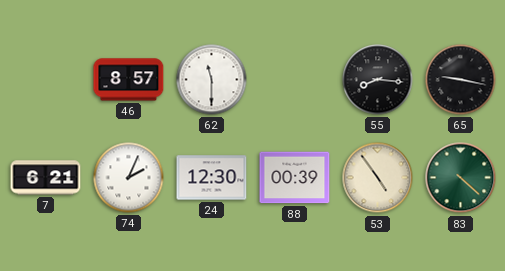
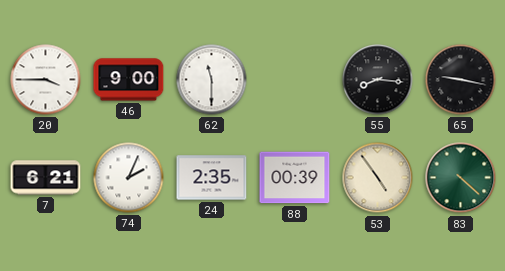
20: none -> 3:45 (46, 80)
46: 8:57 -> 9:00 (129, 80)
24: 12:30 -> 2:35 (212, 178)
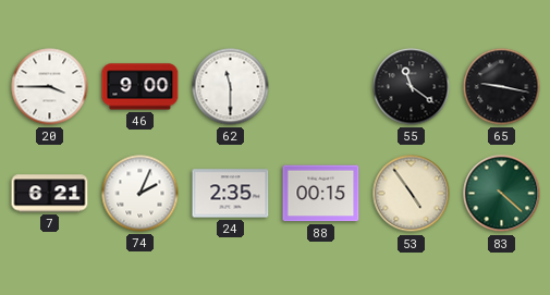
55: 8:16 -> 11:21 (412, 87)
88: 00:39 -> 00:15 (321, 194)
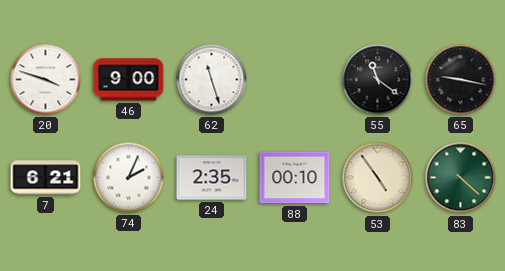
20: 3:45 -> 3:48 (46, 80)
62: 11:30 -> 11:27 (212, 80)
88: 00:15 -> 00:10 (295, 178)
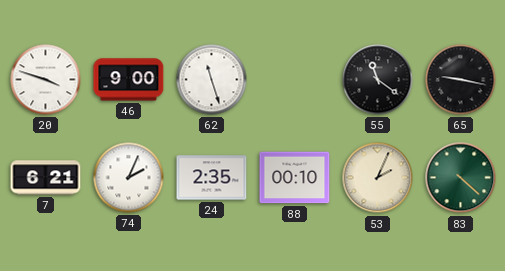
53: 4:54 -> 2:04 (378, 178)
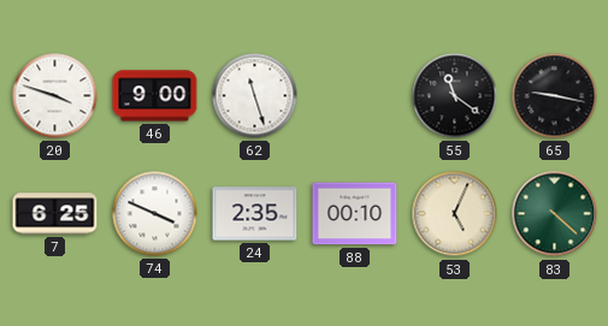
7: 6:21 -> 6:25 (55, 214)
74: 2:04 -> 3:49 (155, 214)
53: 2:04 -> 5:04 (455, 214)
